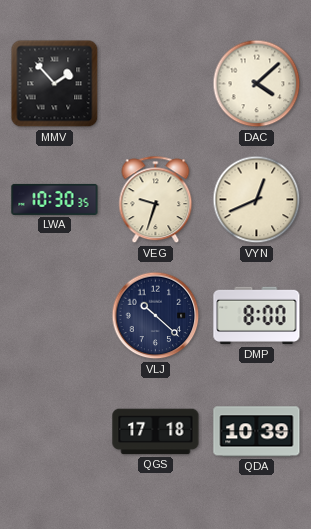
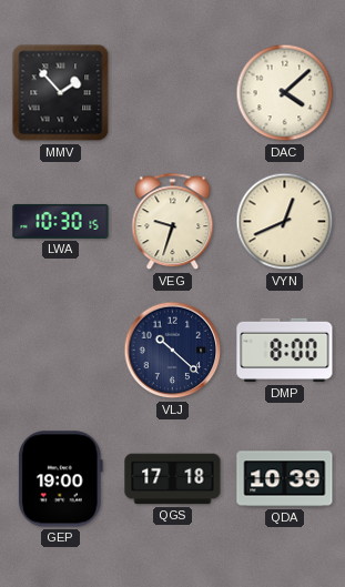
LWA: 10:30:35 -> 10:30:15 (61, 221)
GEP: none -> 19:00 (60, 479)
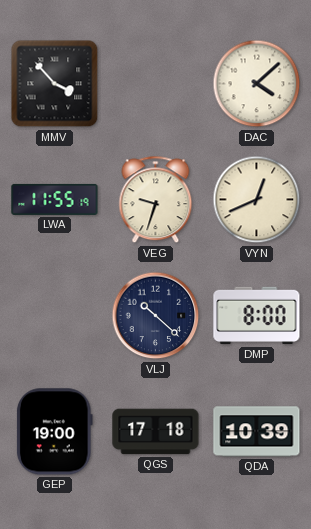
MMV: 1:53 -> 3:53 (55, 84)
LWA: 10:30 -> 11:55 (55, 199)
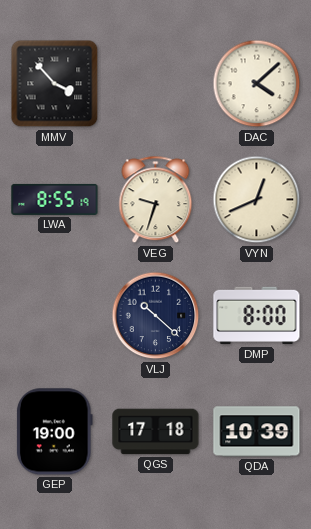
LWA: 11:55 -> 8:55 (55, 199)
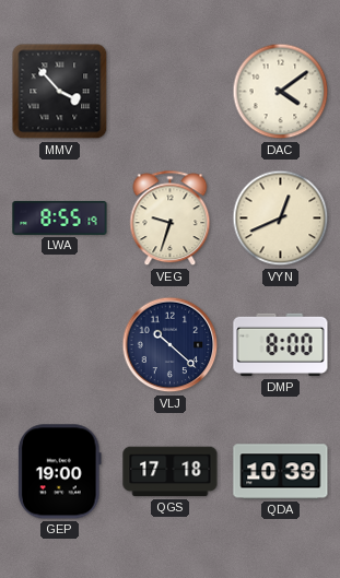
DAC: 4:08 -> 4:09 (281, 92)
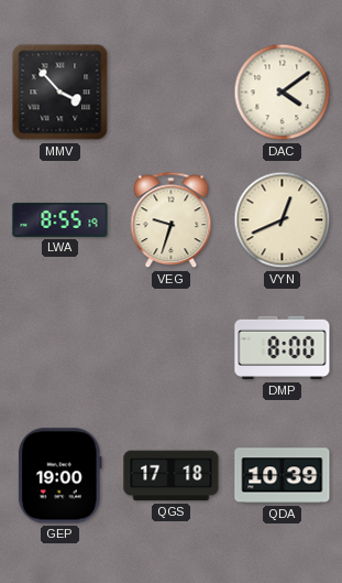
VLJ: 10:22 -> none (171, 345)
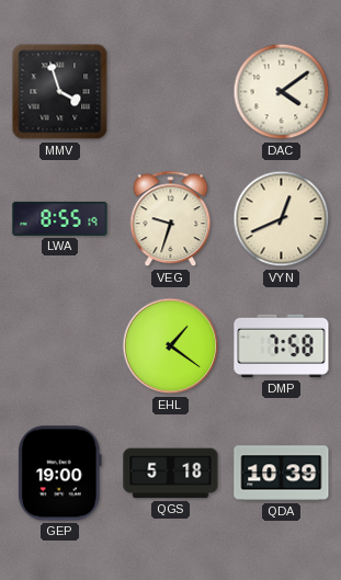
MMV: 3:53 -> 3:57 (60, 92)
EHL: none -> 1:21 (171, 346)
DMP: 8:00 -> 7:58 (282, 346)
QGS: 17:18 -> 5:18 (171, 474)
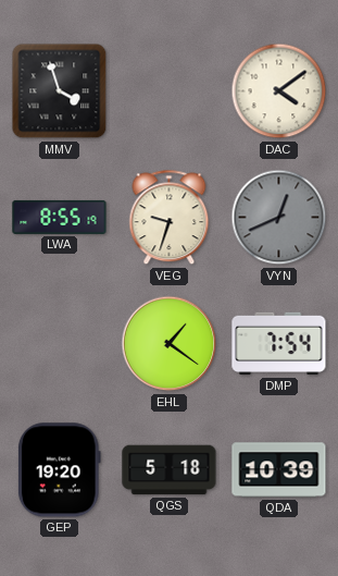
VYN dial: cream -> grey (279, 218)
DMP: 7:58 -> 7:54 (279, 344)
GEP: 19:00 -> 19:20 (59, 470)
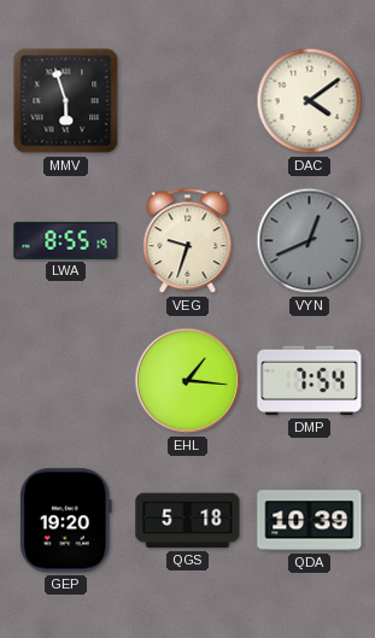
MMV: 3:57 -> 5:57 (66, 101)
EHL: 1:21 -> 1:16 (188, 381)
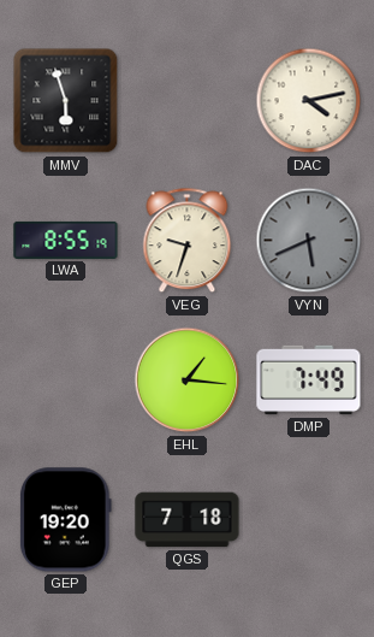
DAC: 4:09 -> 4:13 (309, 101)
VYN: 12:41 -> 5:41 (309, 241)
DMP: 7:54 -> 7:49 (309, 381)
QGS: 5:18 -> 7:18 (188, 520)
QDA: 10:39 -> none (310, 521)
